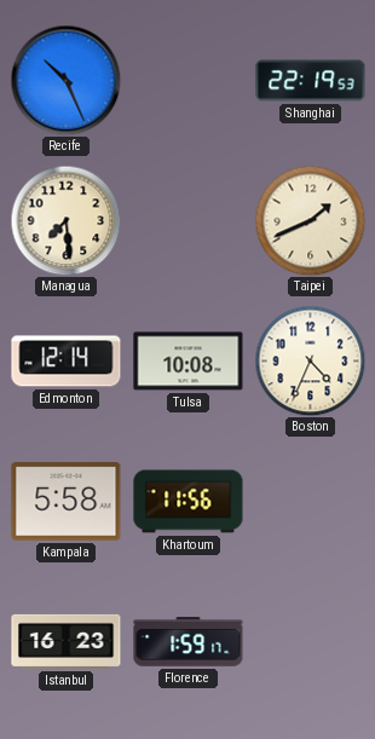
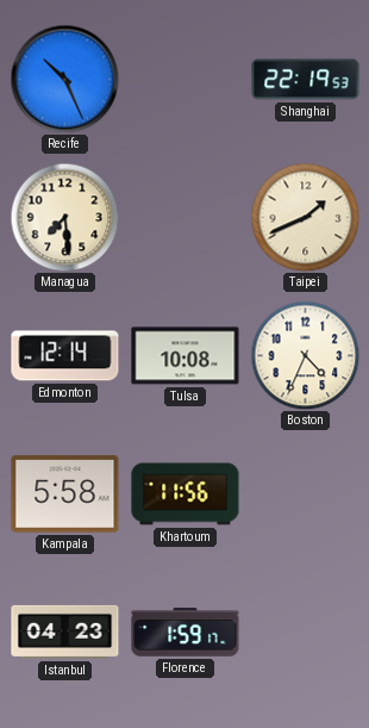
Istanbul: 16:23 -> 04:23 (65, 631)
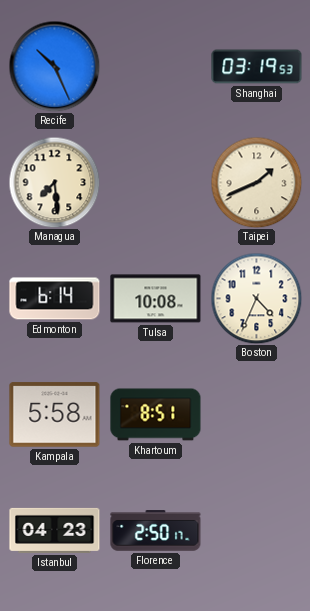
Shanghai: 22:19 -> 03:19 (257, 67)
Edmonton: 12:14 -> 6:14 (55, 299)
Khartoum: 11:56 -> 8:51 (156, 415)
Florence: 1:59 -> 2:50 (156, 531)
